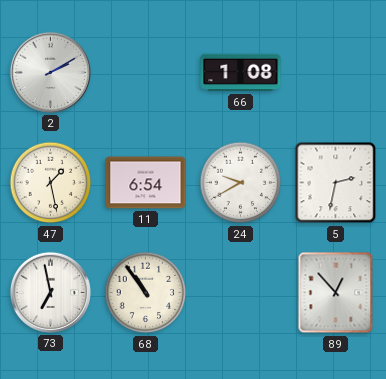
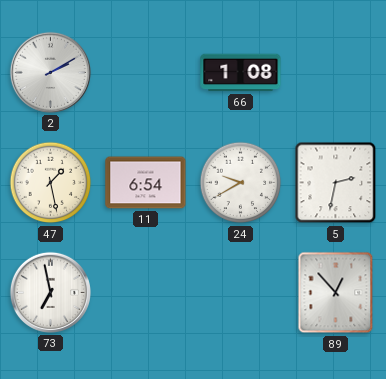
68: 10:54 -> none (146, 293)
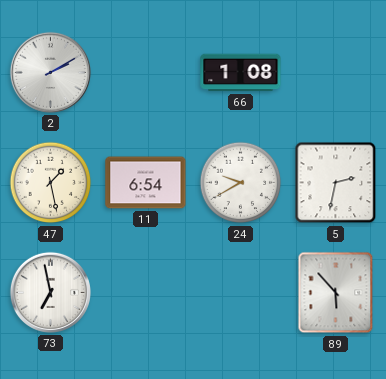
89: 12:53 -> 5:53 (336, 293)
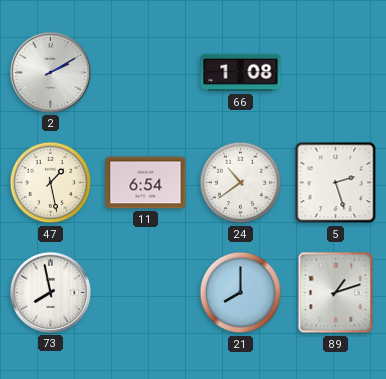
24: 9:40 -> 10:39 (241, 183)
5: 2:32 -> 2:27 (336, 183)
73: 6:58 -> 7:58 (50, 292)
21: none -> 8:00 (241, 293)
89: 5:53 -> 1:12 (336, 293)
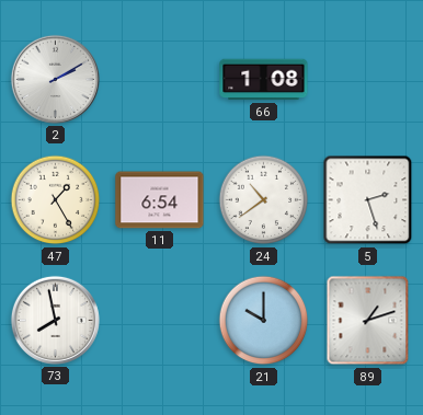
47: 1:28 -> 1:25 (56, 200)
21: 8:00 -> 10:00 (264, 321)
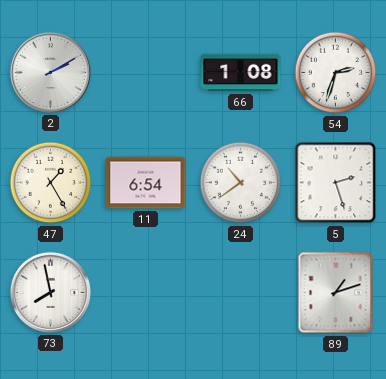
54: none -> 2:33 (336, 73)
21: 10:00 -> none (264, 321)
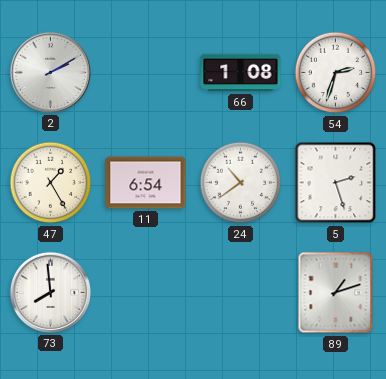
73: 7:58 -> 7:59 (50, 292)
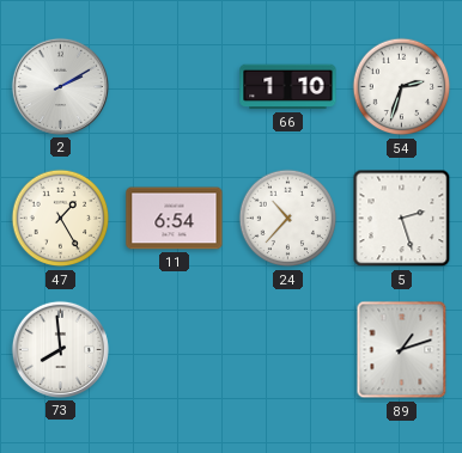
66: 1:08 -> 1:10 (288, 87)
24: 10:39 -> 10:37 (288, 219)
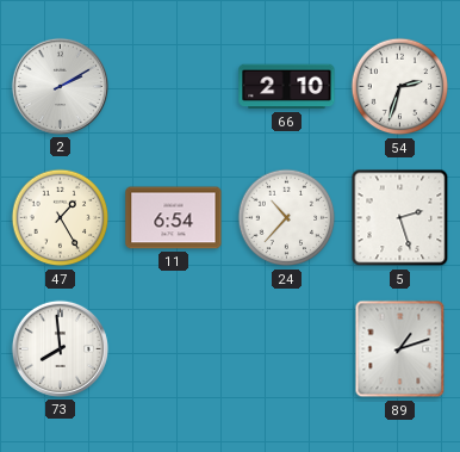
66: 1:10 -> 2:10 (287, 87)
